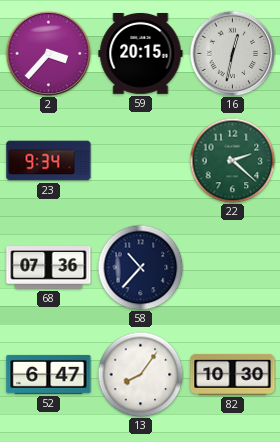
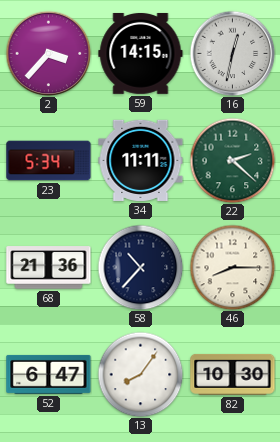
59: 20:15 -> 14:15 (141, 53)
23: 9:34 -> 5:34 (49, 161)
34: none -> 11:11 (141, 160)
68: 07:36 -> 21:36 (49, 268)
46: none -> 8:15 (232, 267)
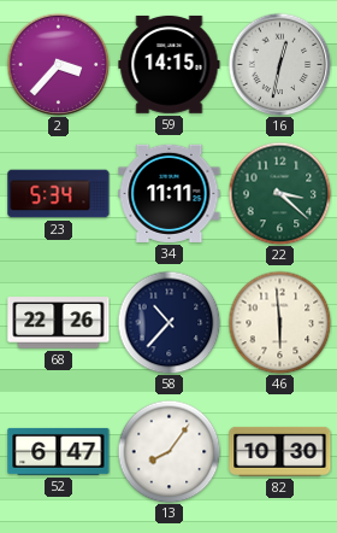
22: 2:22 -> 3:22 (279, 193)
68: 21:36 -> 22:26 (59, 323)
46: 8:15 -> 5:59 (279, 322)
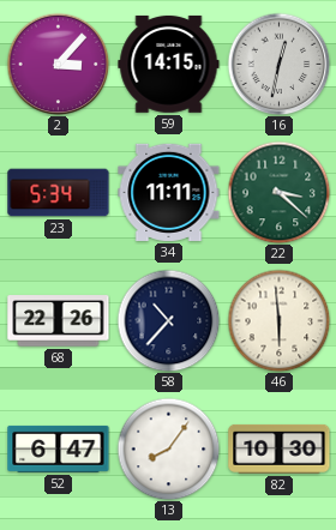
2: 3:37 -> 3:07 (58, 64)
